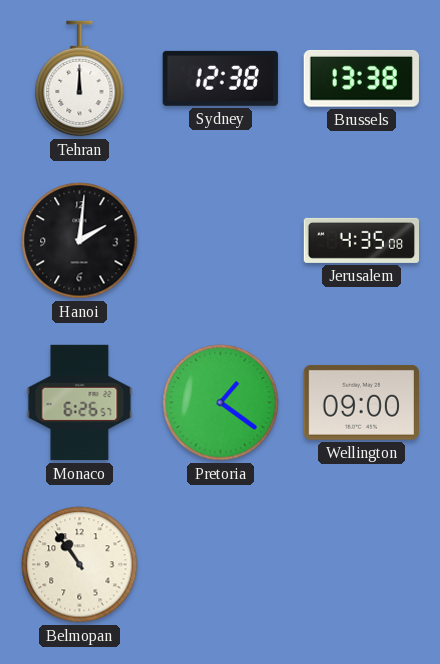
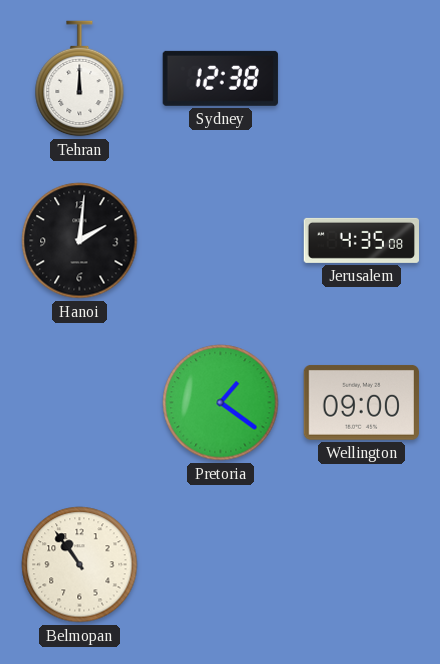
Brussels: 13:38 -> none (361, 78)
Monaco: 6:26 -> none (80, 403)
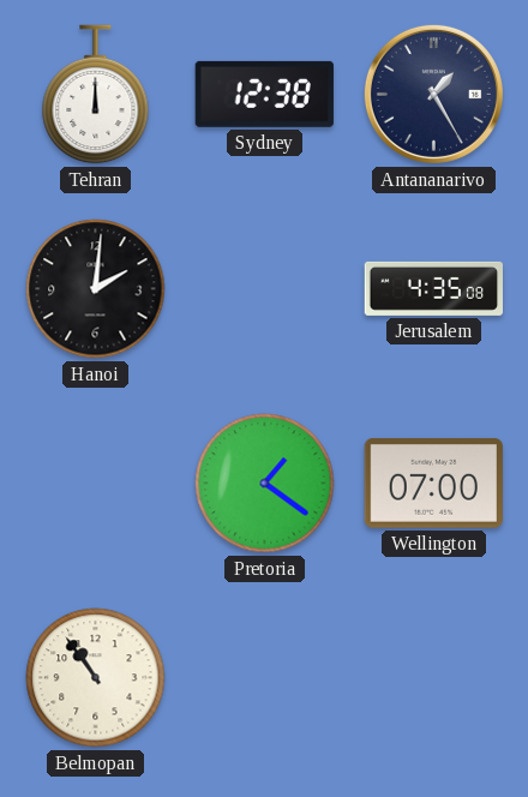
Antananarivo: none -> 1:25 (433, 94)
Wellington: 09:00 -> 07:00 (433, 483)
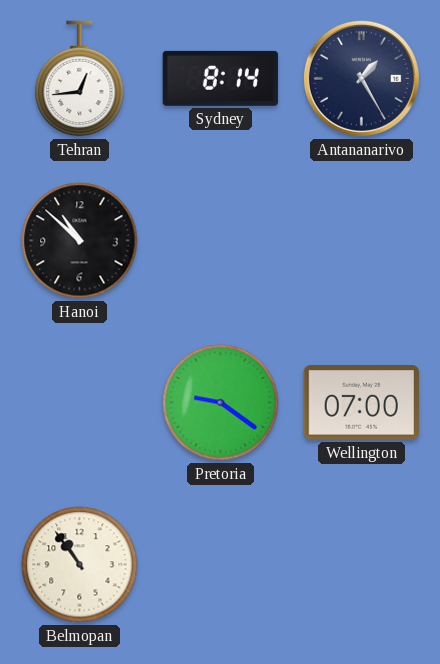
Tehran: 12:00 -> 12:44 (80, 79)
Sydney: 12:38 -> 8:14 (220, 78)
Hanoi: 2:01 -> 10:52 (80, 241)
Jerusalem: 4:35 -> none (433, 288)
Pretoria: 1:21 -> 9:21 (221, 403)
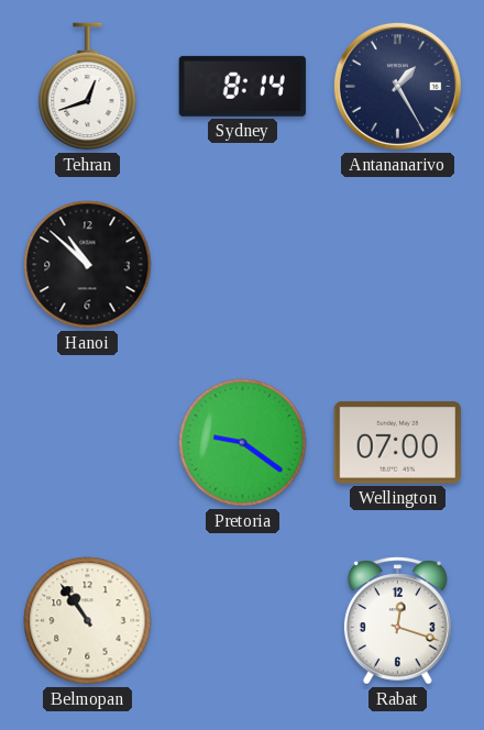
Tehran: 12:44 -> 12:42 (88, 87)
Rabat: none -> 12:18 (397, 621)
